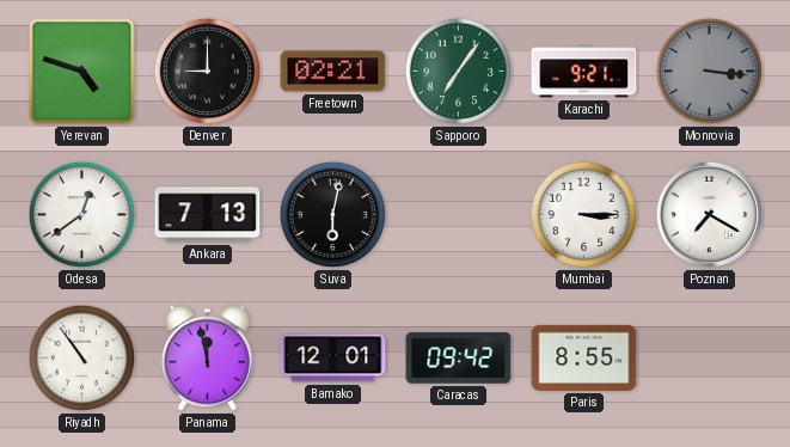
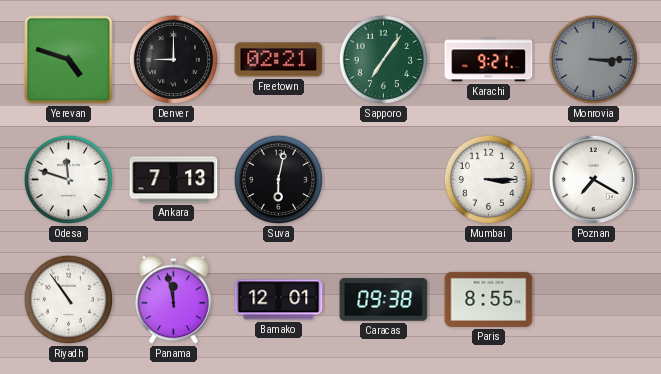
Monrovia: 3:16 -> 3:15 (593, 59)
Odesa: 12:39 -> 11:48 (68, 179)
Caracas: 09:42 -> 09:38 (384, 300)
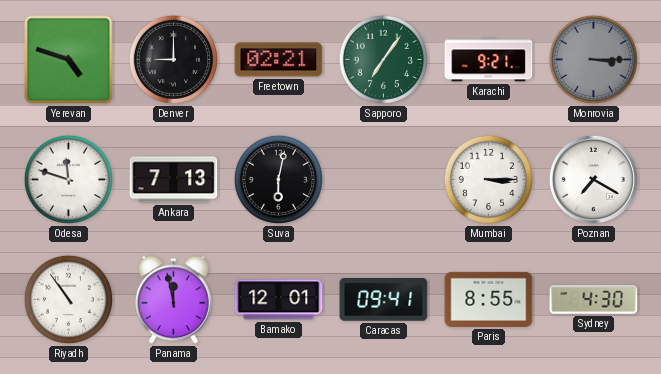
Caracas: 09:38 -> 09:41 (384, 300)
Sydney: none -> 4:30 (594, 300)
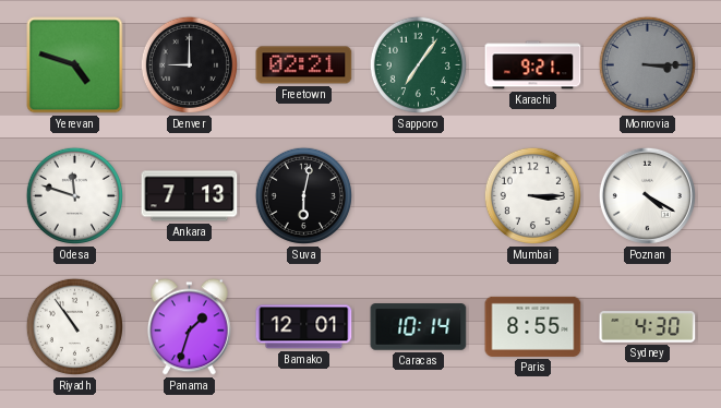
Poznan: 7:20 -> 4:20 (647, 195)
Panama: 11:58 -> 1:33 (189, 327)
Caracas: 09:41 -> 10:14 (419, 327)
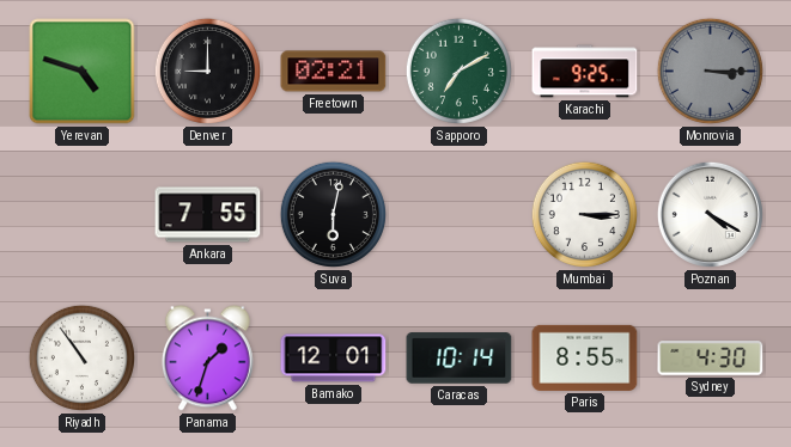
Sapporo: 7:06 -> 7:10 (458, 71)
Karachi: 9:21 -> 9:25 (585, 72)
Odesa: 11:48 -> none (74, 195)
Ankara: 7:13 -> 7:55 (208, 215)
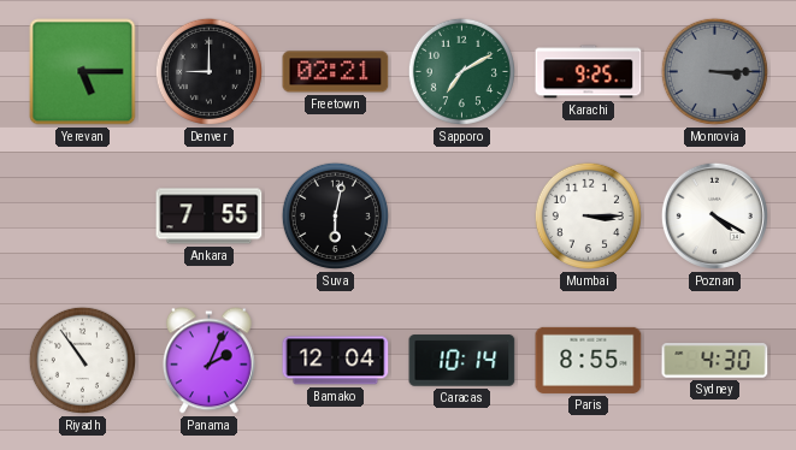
Yerevan: 4:48 -> 5:15 (83, 72)
Panama: 1:33 -> 2:04 (208, 361)
Bamako: 12:01 -> 12:04 (336, 361)
